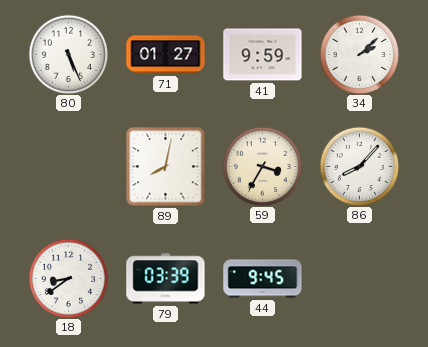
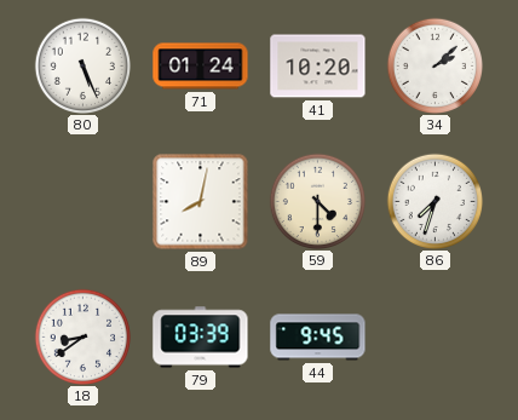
71: 01:27 -> 01:24 (201, 67)
41: 9:59 -> 10:20 (318, 67)
59: 3:35 -> 4:30 (317, 201)
86: 8:07 -> 7:33 (434, 201)
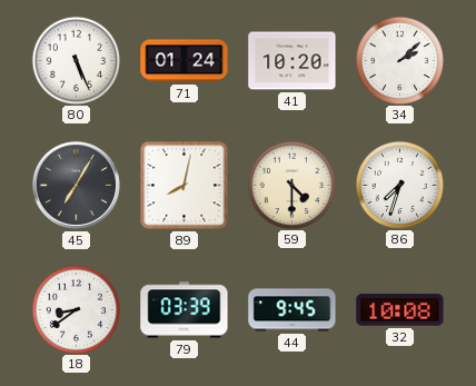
45: none -> 7:05 (76, 185)
32: none -> 10:08 (400, 310)
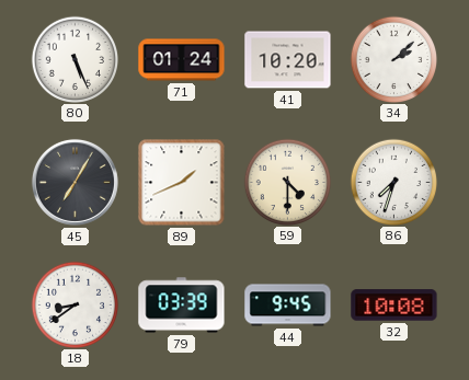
89: 8:02 -> 1:41 (182, 183)
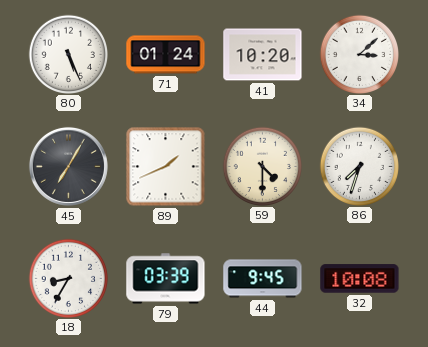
34: 2:08 -> 3:08 (359, 54)
18: 8:39 -> 8:35 (68, 278)
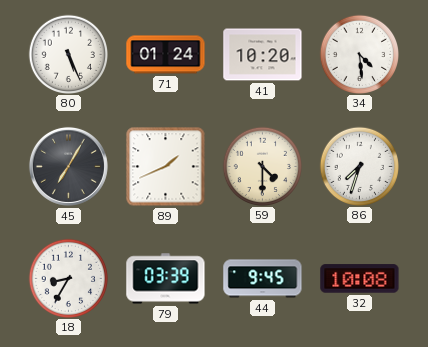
34: 3:08 -> 4:29 (359, 54)
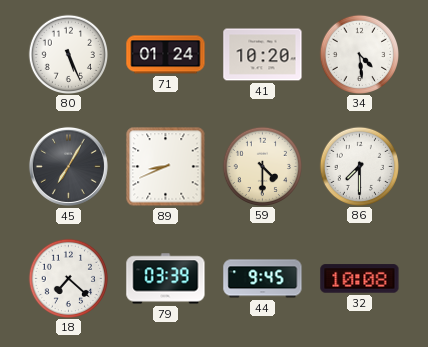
89: 1:41 -> 8:41 (166, 167)
86: 7:33 -> 7:30 (359, 166)
18: 8:35 -> 7:22 (68, 278)
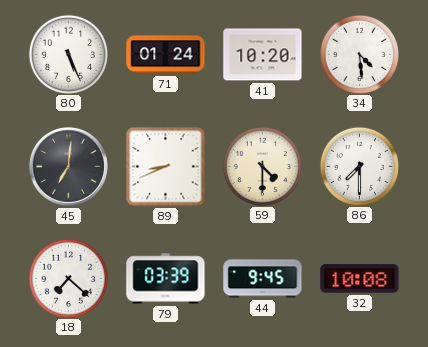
45: 7:05 -> 7:01 (68, 166)
